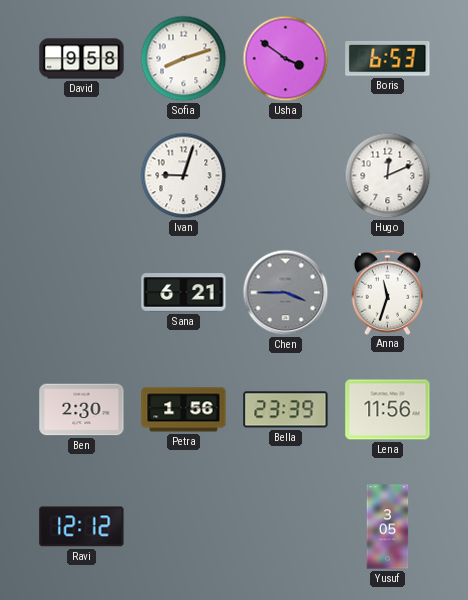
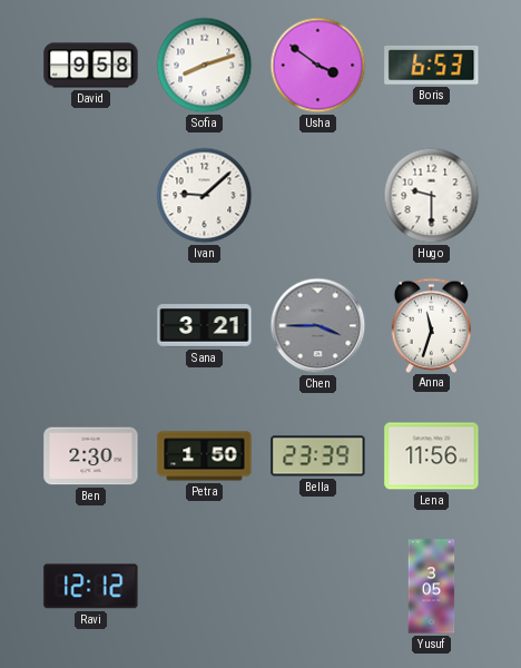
Ivan: 9:03 -> 9:08 (205, 196)
Hugo: 12:11 -> 9:30 (432, 196)
Sana: 6:21 -> 3:21 (205, 326)
Petra: 1:56 -> 1:50 (205, 456)
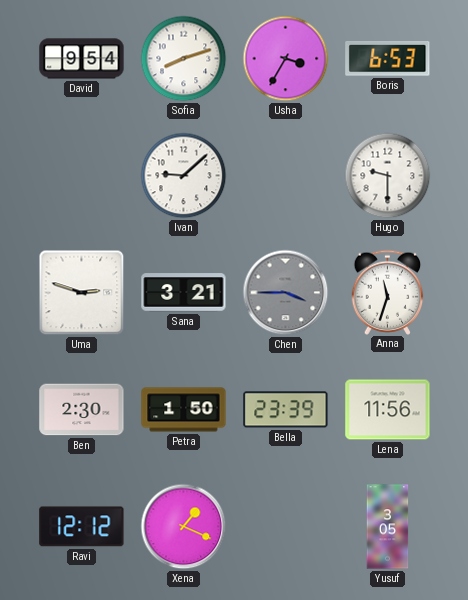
David: 9:58 -> 9:54 (82, 59)
Usha: 3:51 -> 3:35 (286, 59)
Uma: none -> 2:48 (82, 293)
Xena: none -> 1:19 (184, 527)
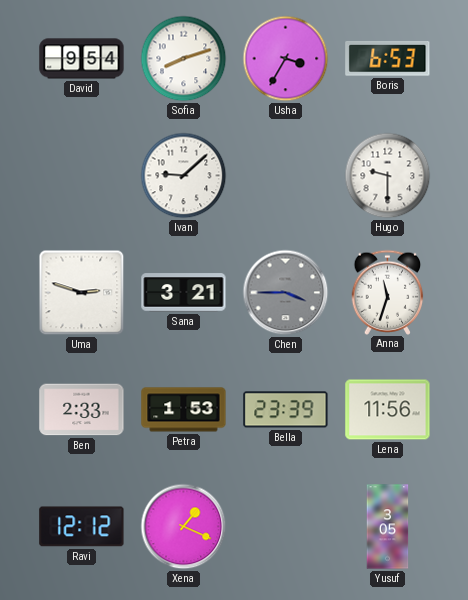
Ben: 2:30 -> 2:33 (82, 410)
Petra: 1:50 -> 1:53 (184, 410)
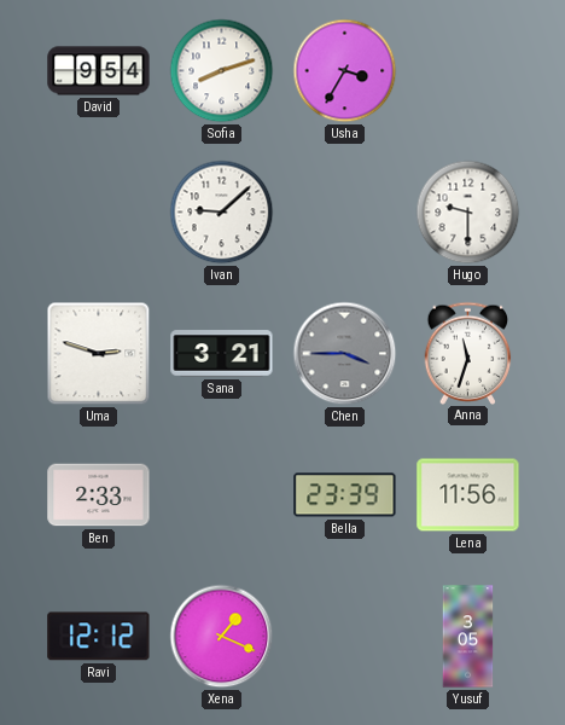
Boris: 6:53 -> none (388, 58)
Petra: 1:53 -> none (184, 410)
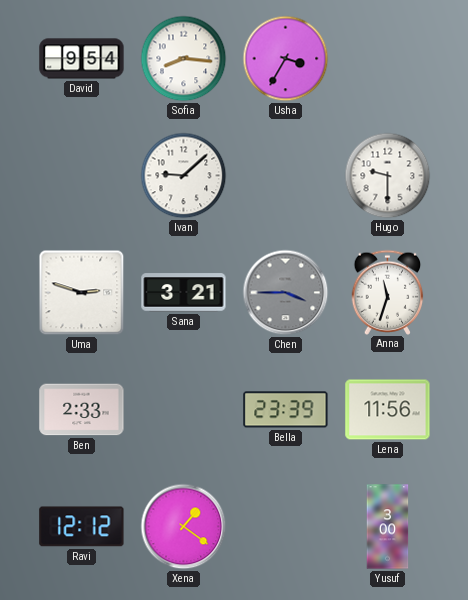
Sofia: 8:12 -> 8:16 (184, 59)
Xena: 1:19 -> 1:21 (184, 527)
Yusuf: 3:05 -> 3:00 (388, 527)
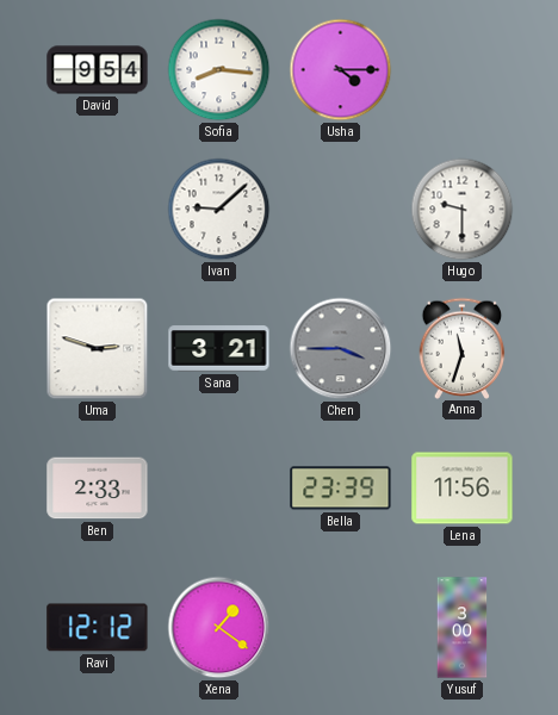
Usha: 3:35 -> 4:15 (341, 70)
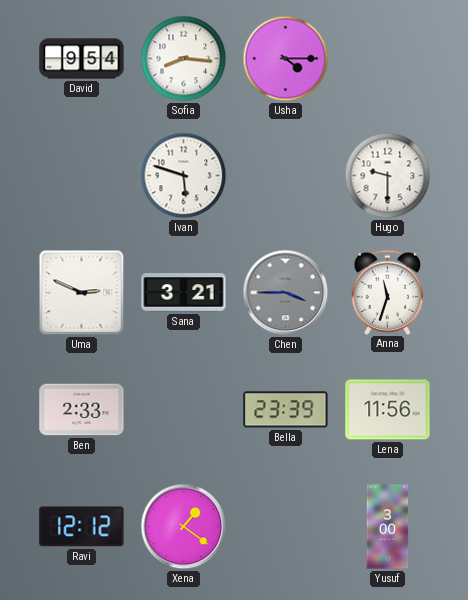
Ivan: 9:08 -> 5:48 (184, 176)
Uma: 2:48 -> 2:49 (82, 293)
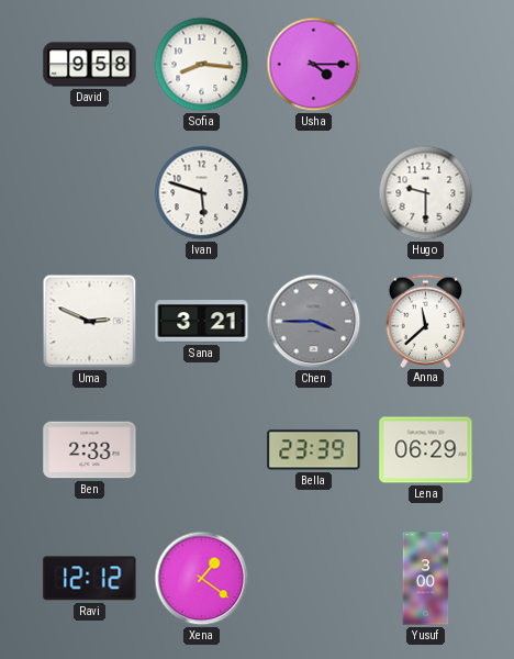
David: 9:54 -> 9:58 (90, 65)
Anna: 11:33 -> 11:38 (426, 321)
Lena: 11:56 -> 06:29 (426, 450)
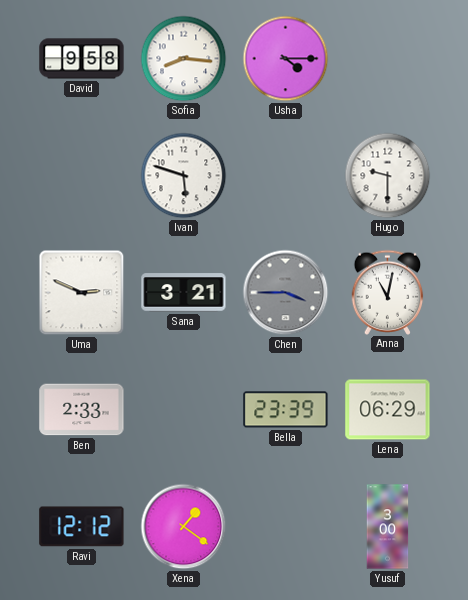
Anna: 11:38 -> 11:02 (388, 292)
